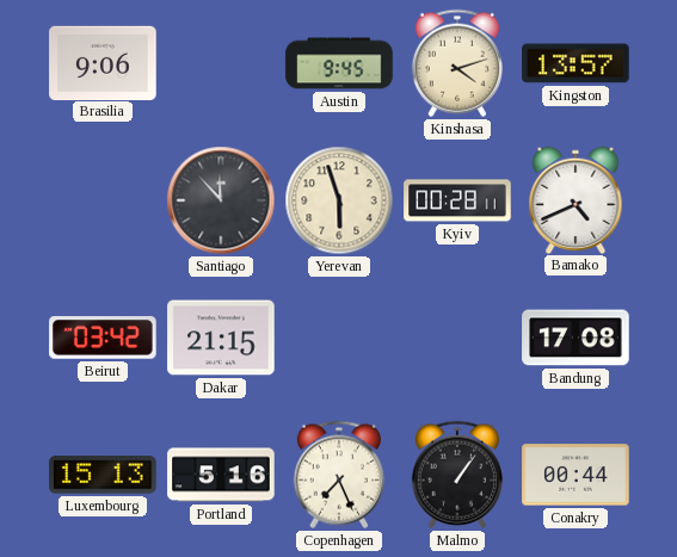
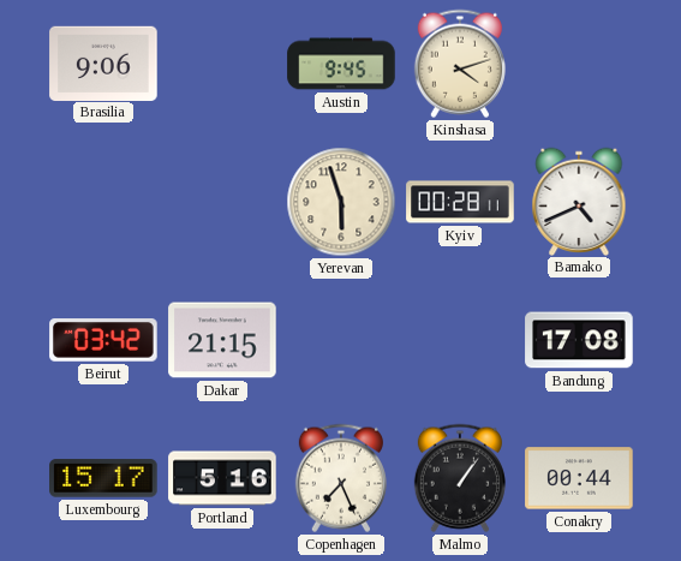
Kingston: 13:57 -> none (576, 63)
Santiago: 11:53 -> none (221, 200)
Luxembourg: 15:13 -> 15:17 (103, 478)
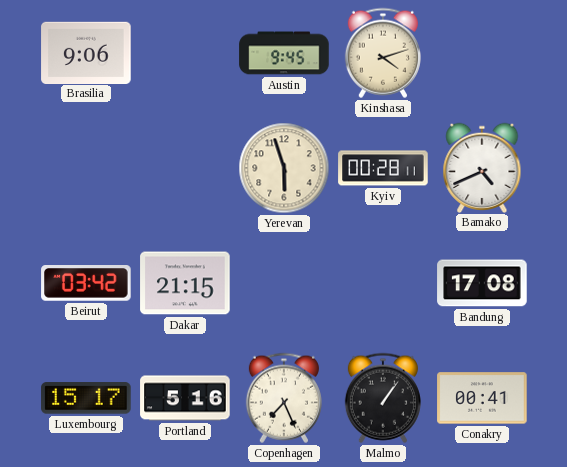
Conakry: 00:44 -> 00:41 (482, 398)
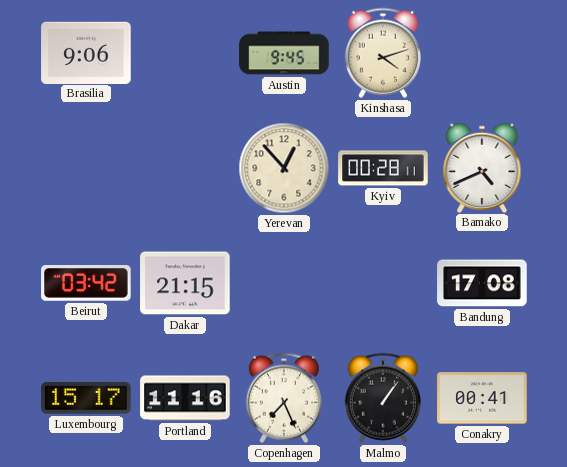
Yerevan: 5:57 -> 12:53 (284, 168)
Portland: 5:16 -> 11:16 (185, 398)
